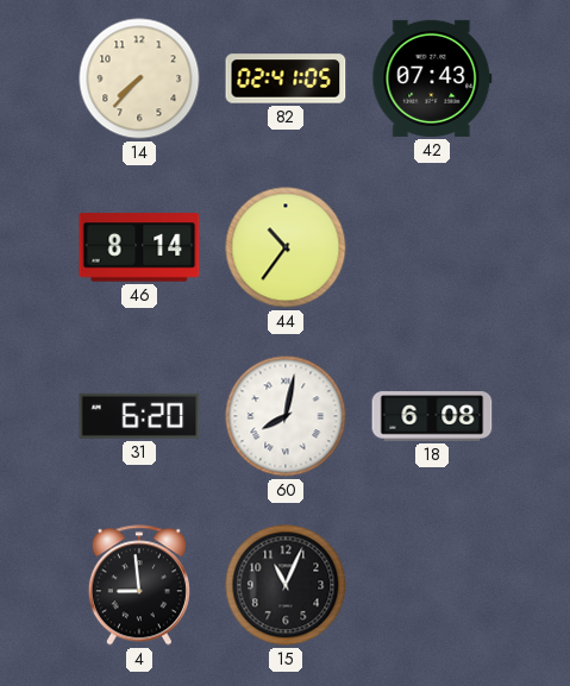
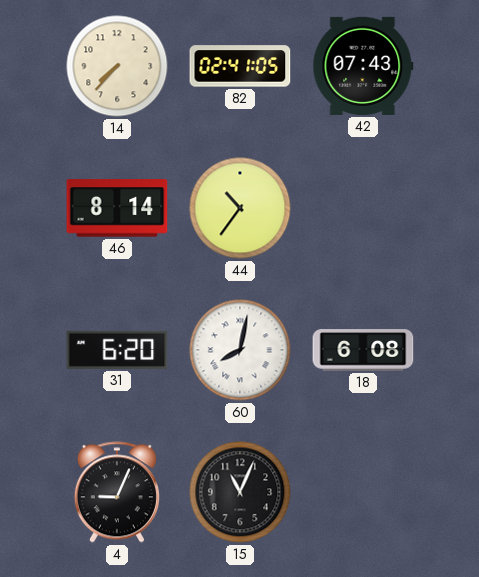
4: 8:59 -> 9:04 (117, 492)
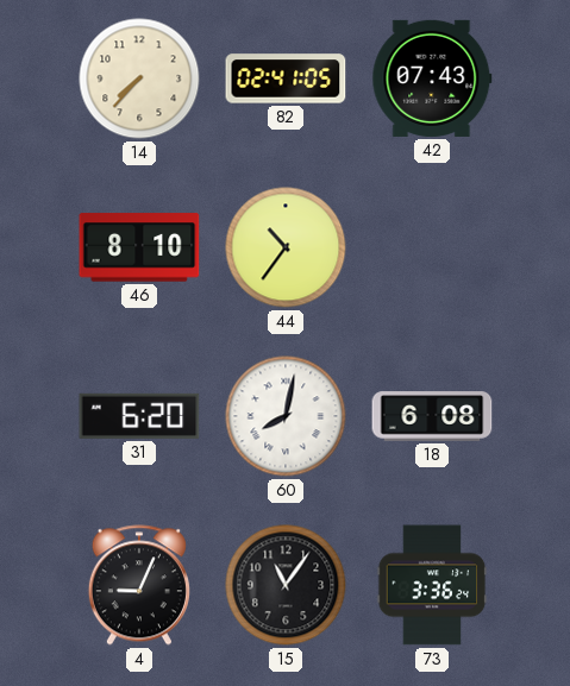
46: 8:14 -> 8:10 (139, 247)
15: 11:04 -> 11:06 (286, 585)
73: none -> 3:36 (432, 585)
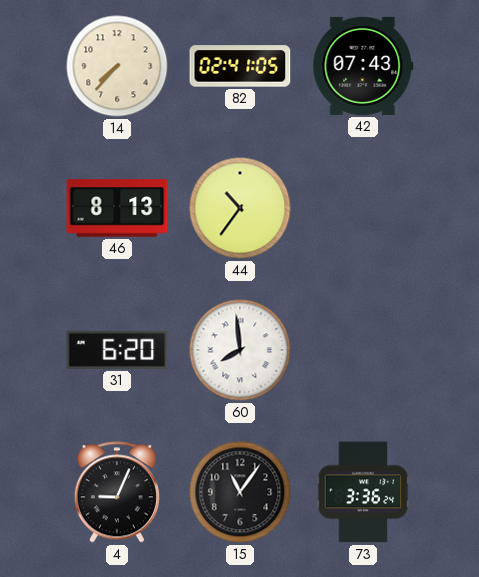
46: 8:10 -> 8:13 (117, 208)
60: 8:02 -> 7:59 (240, 350)
18: 6:08 -> none (432, 416)
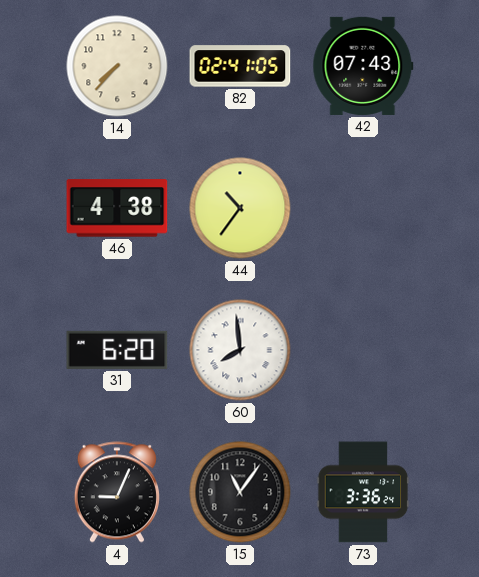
46: 8:13 -> 4:38 (117, 208)
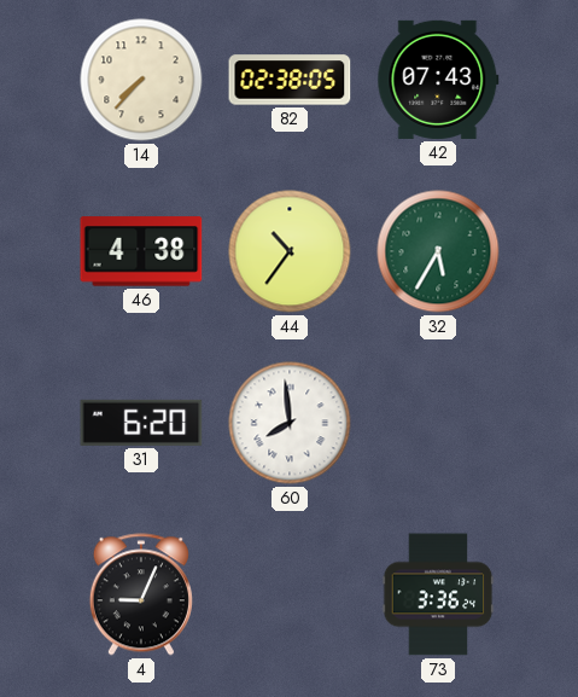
82: 02:41 -> 02:38 (290, 80)
32: none -> 5:35 (438, 251)
15: 11:06 -> none (240, 492)
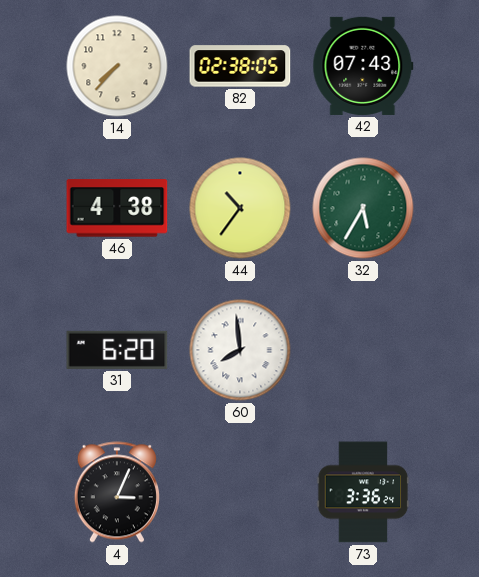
4: 9:04 -> 3:04 (117, 492)
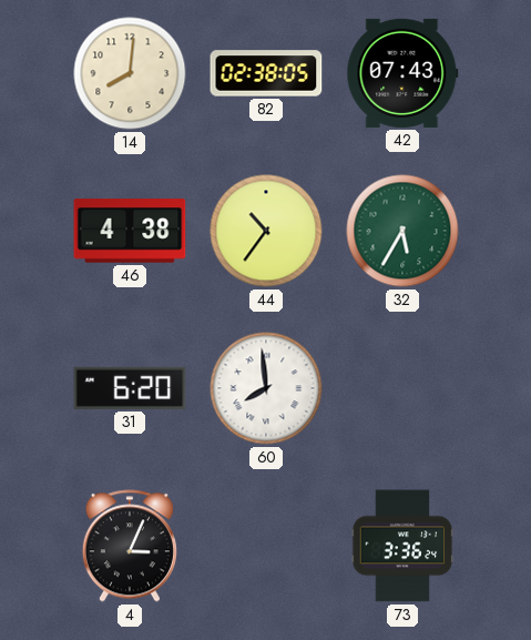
14: 7:37 -> 8:01 (130, 73)
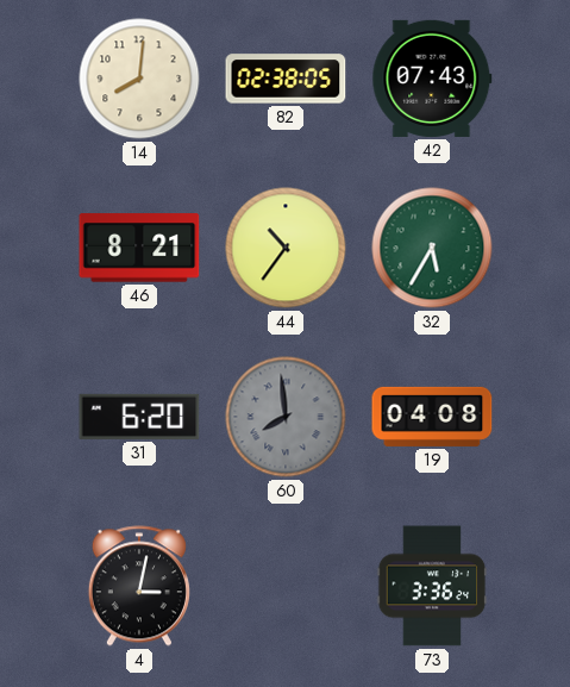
46: 4:38 -> 8:21 (139, 248)
60 dial: white -> grey (286, 417)
19: none -> 04:08 (432, 417)
4: 3:04 -> 3:02 (139, 586)
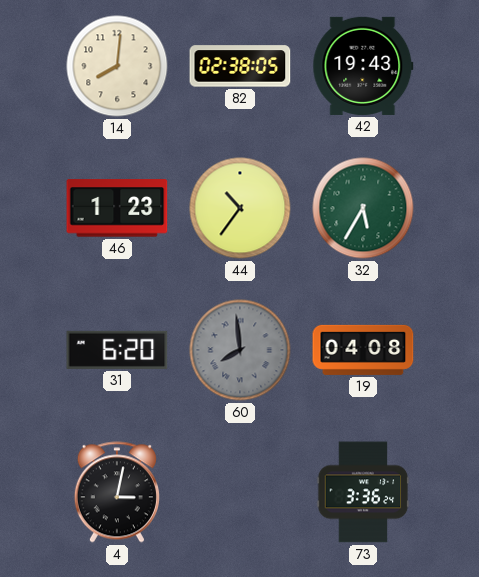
42: 07:43 -> 19:43 (363, 66)
46: 8:21 -> 1:23 (117, 208)
